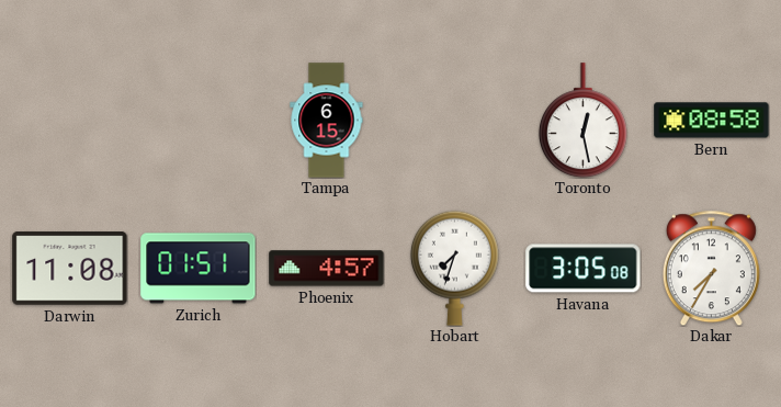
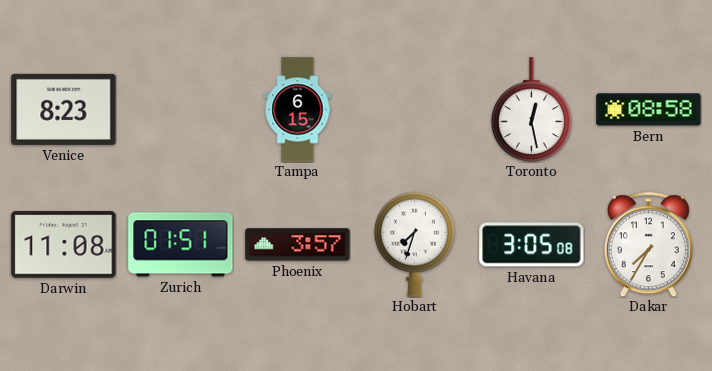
Venice: none -> 8:23 (64, 109)
Phoenix: 4:57 -> 3:57 (298, 245)
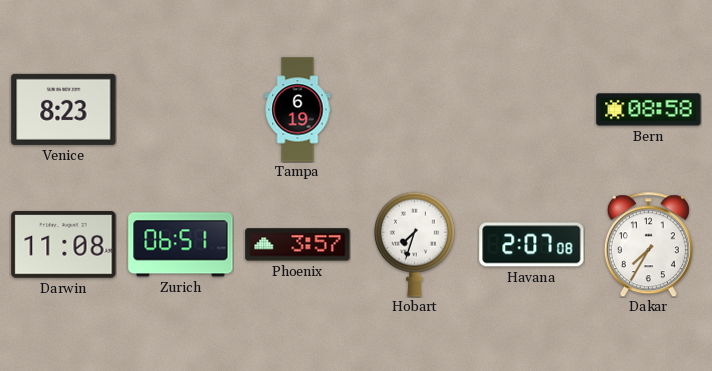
Tampa: 6:15 -> 6:19 (298, 110)
Toronto: 12:28 -> none (531, 110)
Zurich: 01:51 -> 06:51 (181, 245)
Havana: 3:05 -> 2:07 (532, 245)
